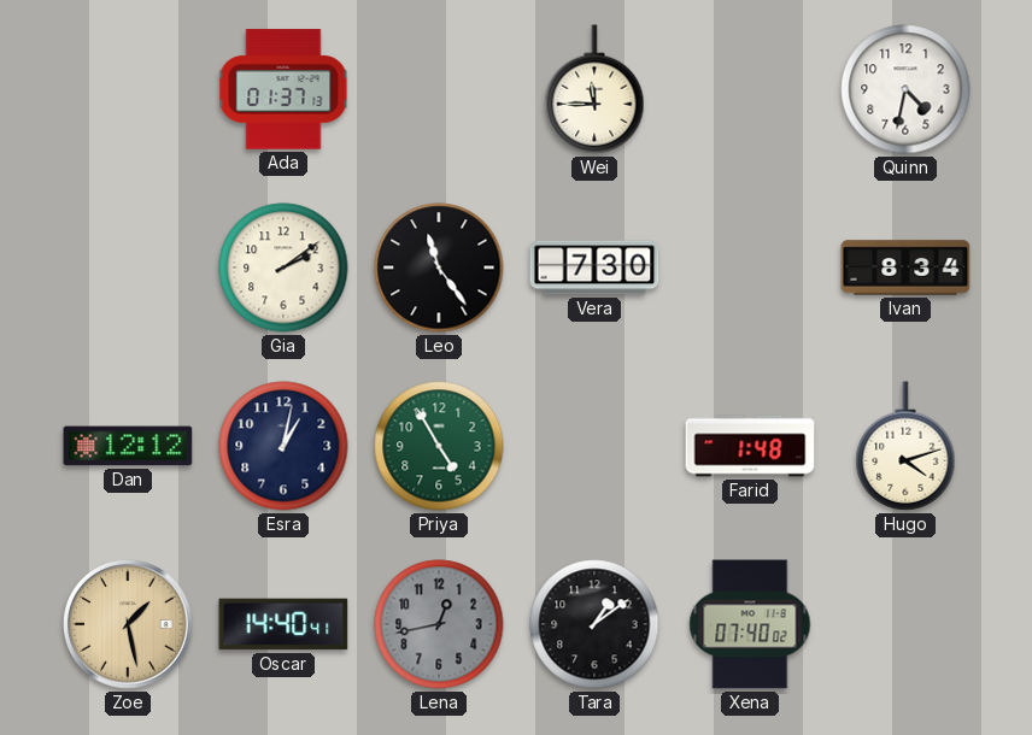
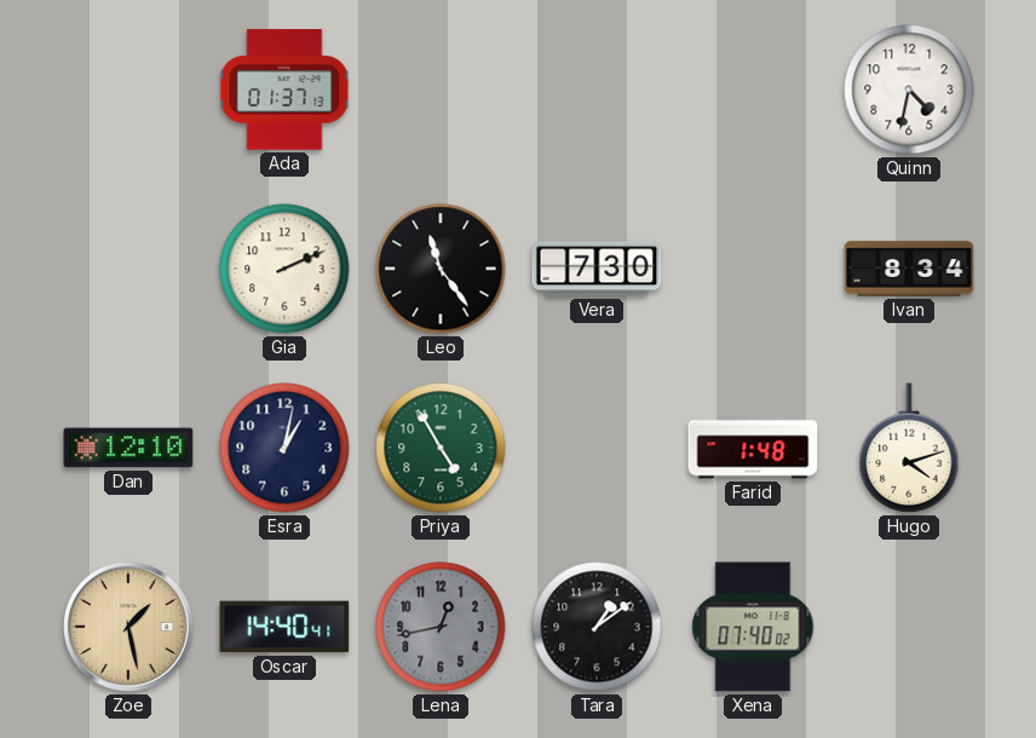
Wei: 11:45 -> none (594, 89)
Gia: 2:09 -> 2:11 (284, 269)
Dan: 12:12 -> 12:10 (128, 448)
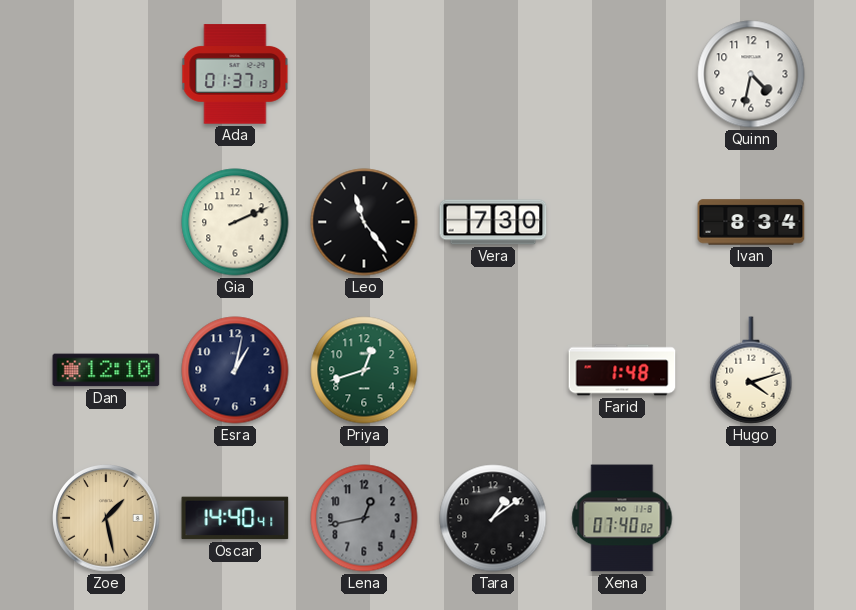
Priya: 4:55 -> 12:42 (364, 370)
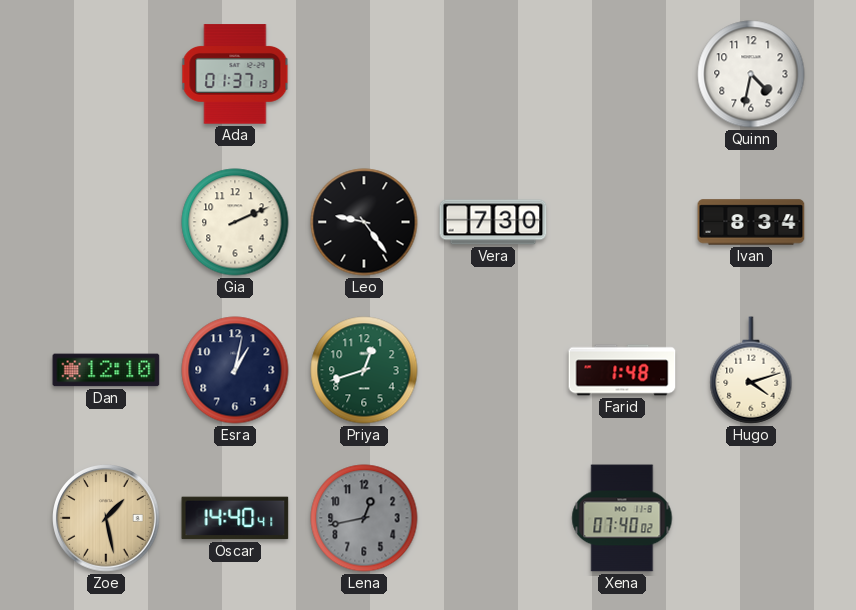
Leo: 11:24 -> 9:24 (364, 222)
Tara: 1:09 -> none (493, 518)
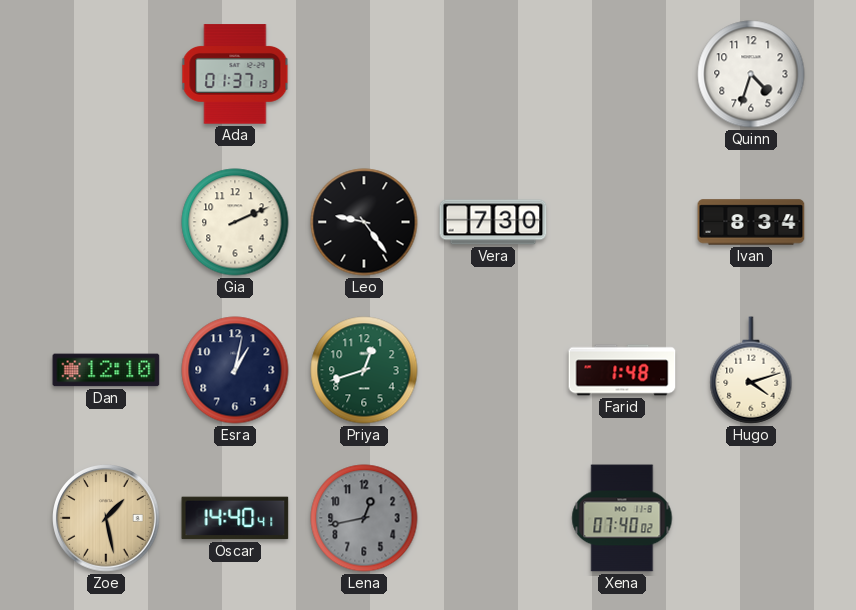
Quinn: 4:32 -> 4:33 (751, 74)
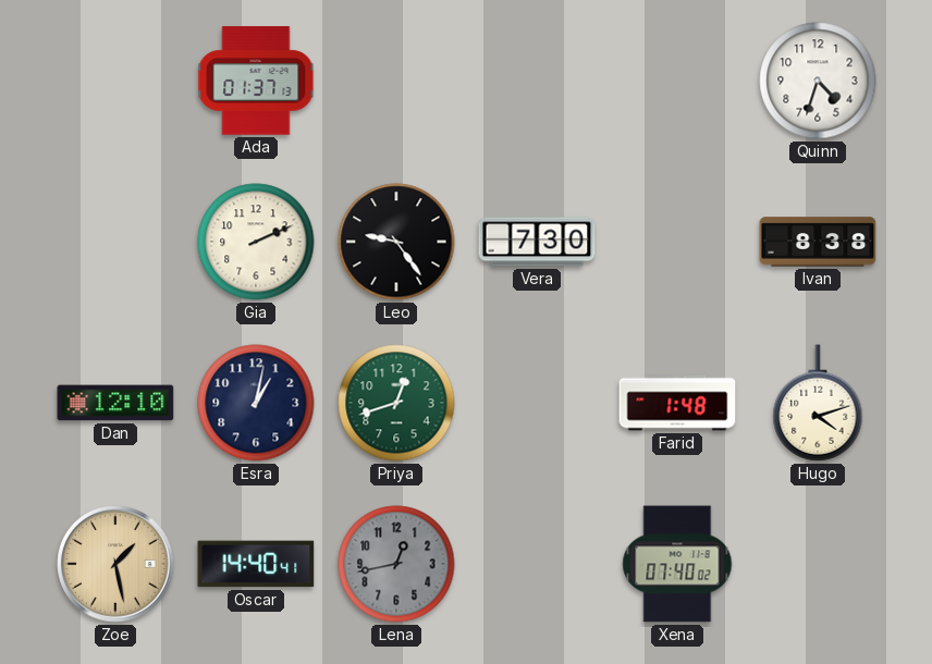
Ivan: 8:34 -> 8:38 (818, 242)
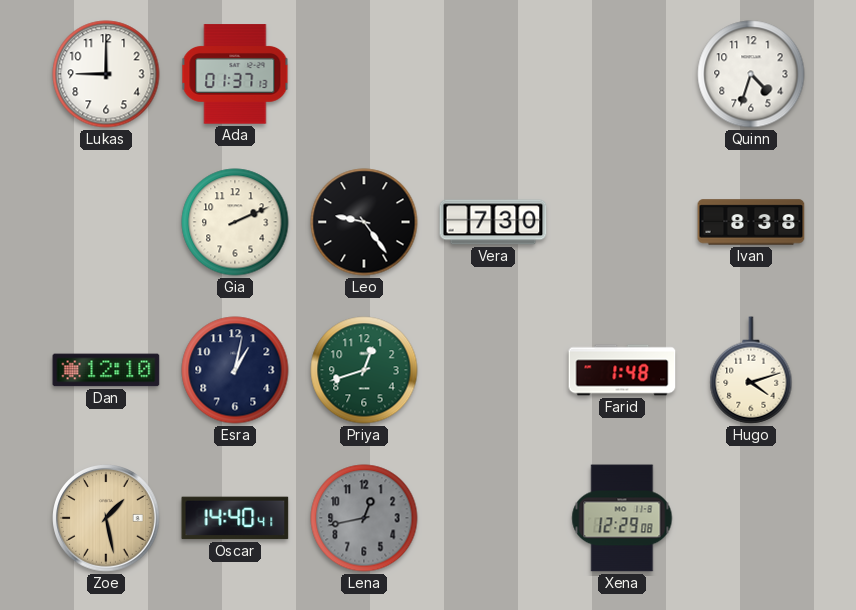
Lukas: none -> 9:00 (106, 74)
Xena: 07:40 -> 12:29 (622, 518)
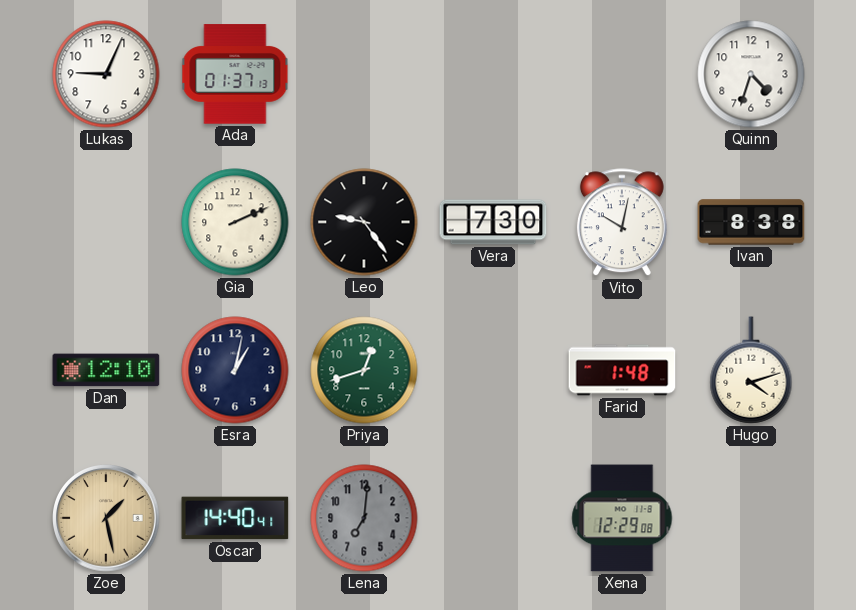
Lukas: 9:00 -> 9:04 (106, 74)
Vito: none -> 10:02 (622, 223)
Lena: 12:43 -> 7:01 (364, 518)
